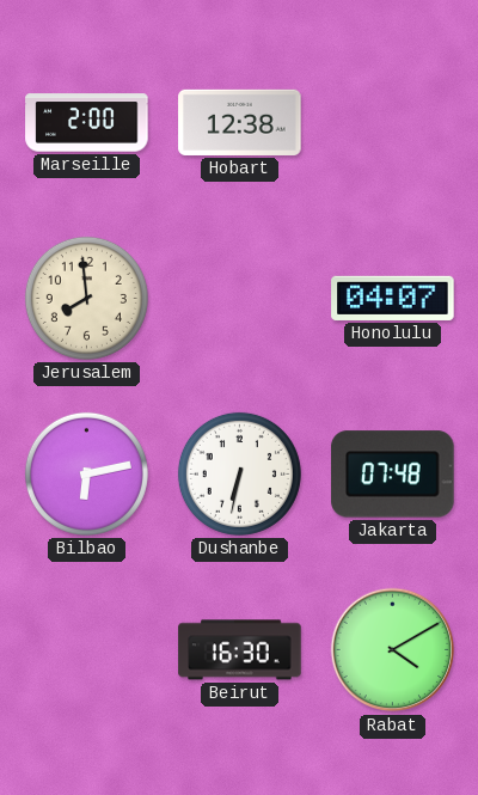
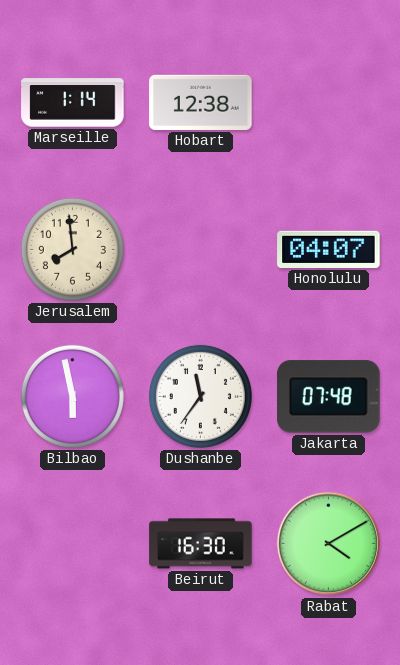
Marseille: 2:00 -> 1:14 (73, 103)
Bilbao: 6:13 -> 5:58 (72, 396)
Dushanbe: 6:32 -> 11:36 (200, 396)
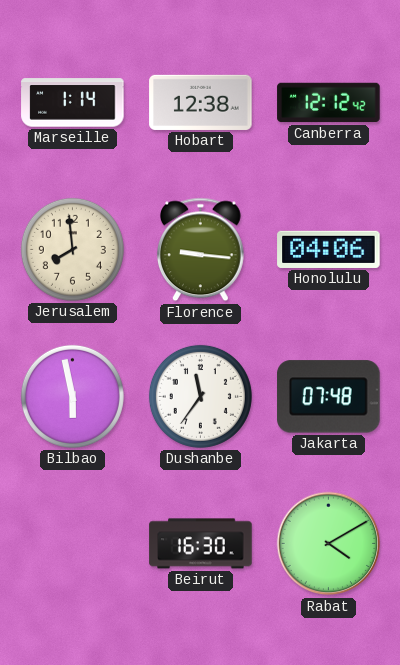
Canberra: none -> 12:12 (329, 103)
Florence: none -> 9:16 (200, 250)
Honolulu: 04:07 -> 04:06 (329, 249)
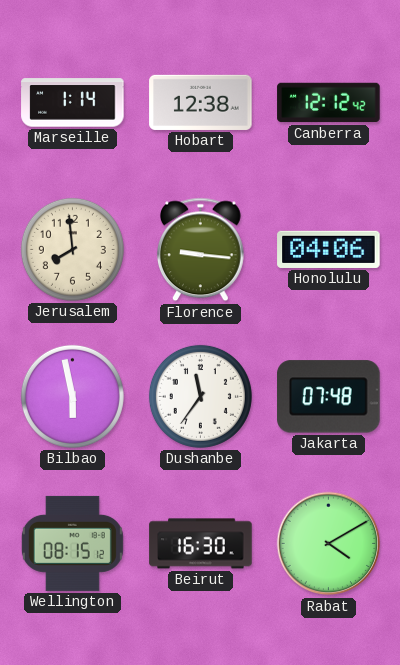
Wellington: none -> 08:15 (72, 543)
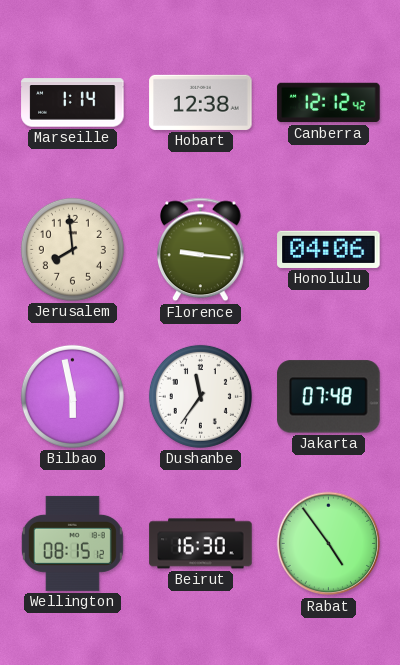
Rabat: 4:10 -> 4:54 (329, 544)
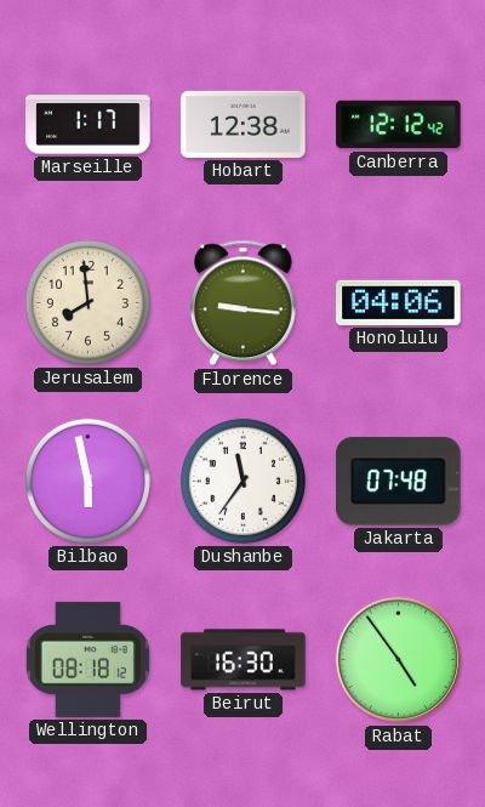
Marseille: 1:14 -> 1:17 (89, 125)
Wellington: 08:15 -> 08:18 (87, 659)
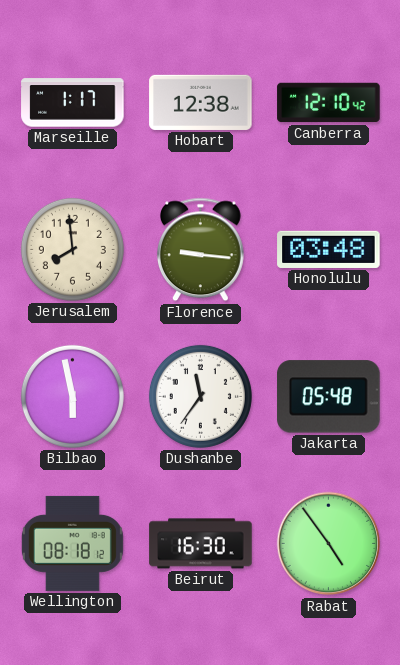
Canberra: 12:12 -> 12:10 (329, 103)
Honolulu: 04:06 -> 03:48 (329, 249)
Jakarta: 07:48 -> 05:48 (329, 397)
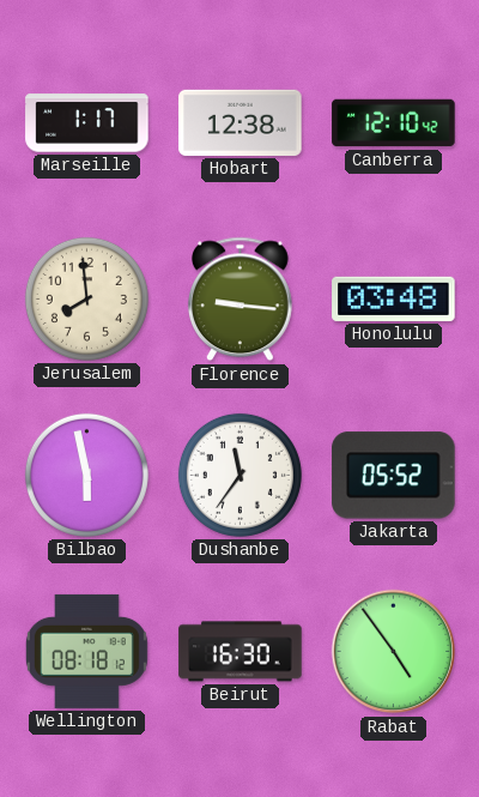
Jakarta: 05:48 -> 05:52 (394, 476)
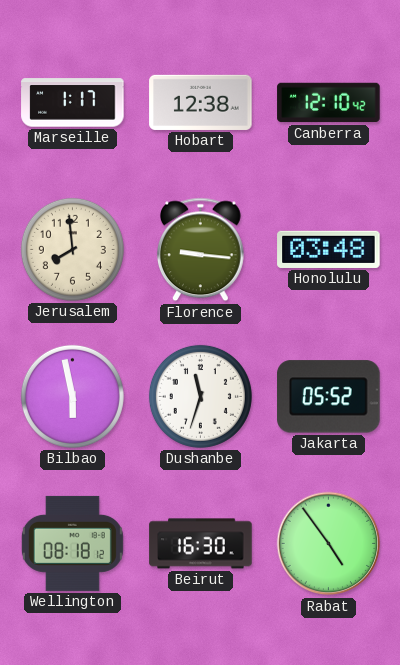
Dushanbe: 11:36 -> 11:33 (200, 396)
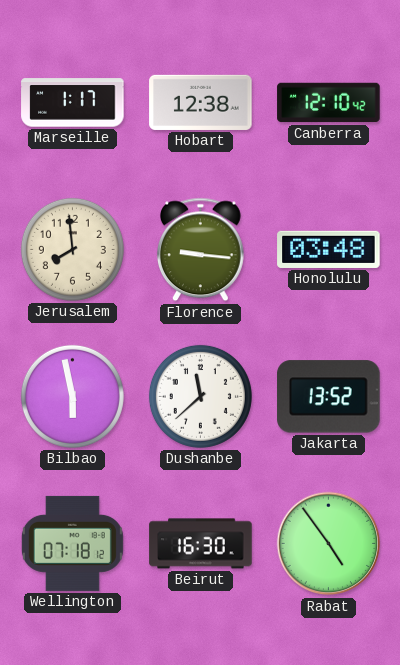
Dushanbe: 11:33 -> 11:38 (200, 396)
Jakarta: 05:52 -> 13:52 (329, 397)
Wellington: 08:18 -> 07:18 (72, 543)
